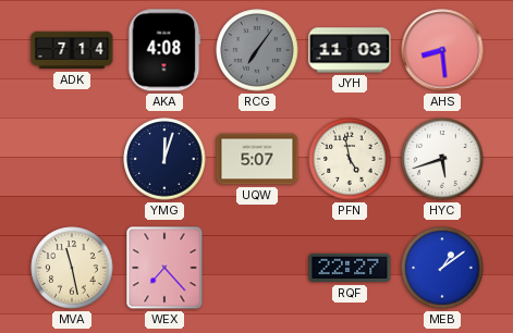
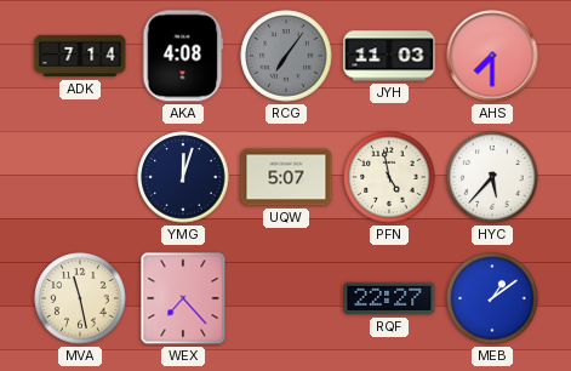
AHS: 8:29 -> 7:30 (492, 56)
HYC: 5:42 -> 5:37 (492, 177)
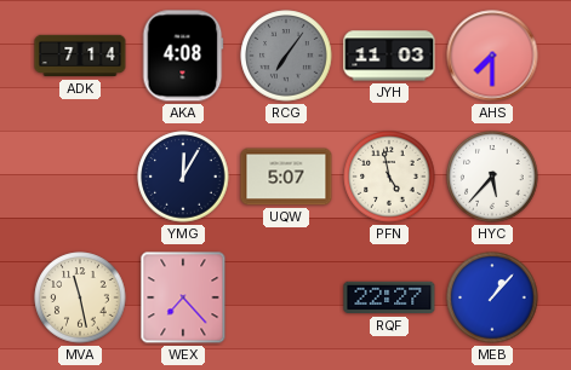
YMG: 12:03 -> 12:05 (183, 177)
MEB: 1:09 -> 1:07 (492, 297)
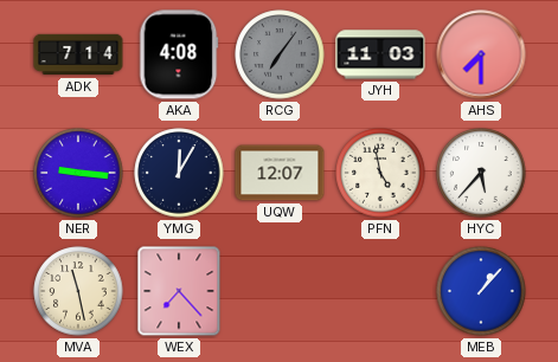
NER: none -> 9:16 (78, 173)
UQW: 5:07 -> 12:07 (280, 173)
RQF: 22:27 -> none (389, 297)
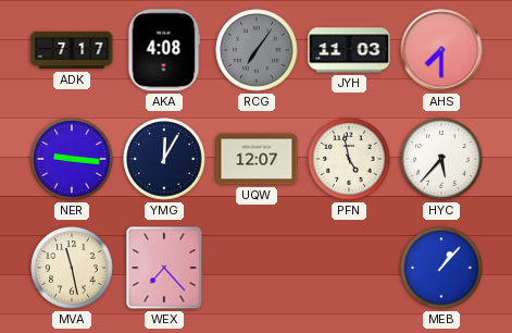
ADK: 7:14 -> 7:17 (72, 50)
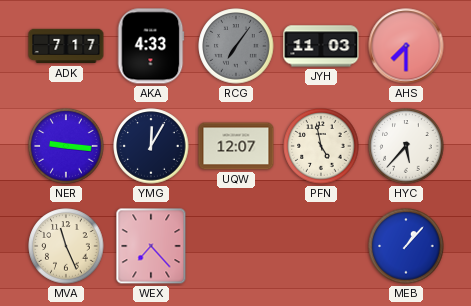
AKA: 4:08 -> 4:33 (151, 46)
MVA: 11:28 -> 11:26 (66, 246)
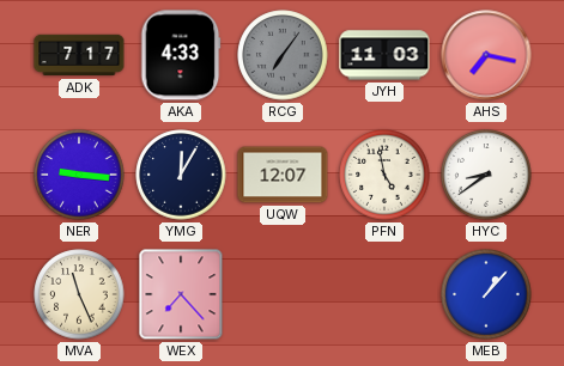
AHS: 7:30 -> 7:17 (486, 55)
HYC: 5:37 -> 8:39 (486, 175)
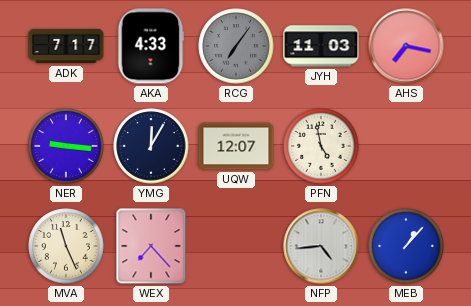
HYC: 8:39 -> none (486, 175)
NFP: none -> 4:44 (321, 246)
